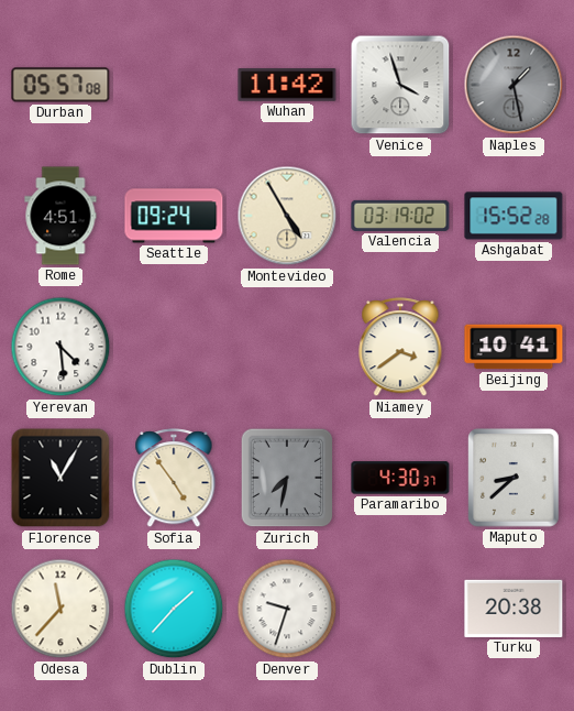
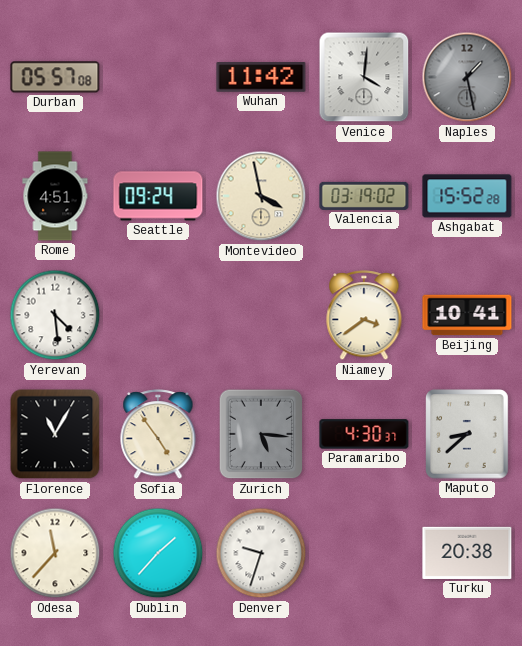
Venice: 3:57 -> 4:01 (364, 77)
Montevideo: 4:55 -> 3:58 (261, 196)
Zurich: 7:32 -> 5:16 (261, 434)
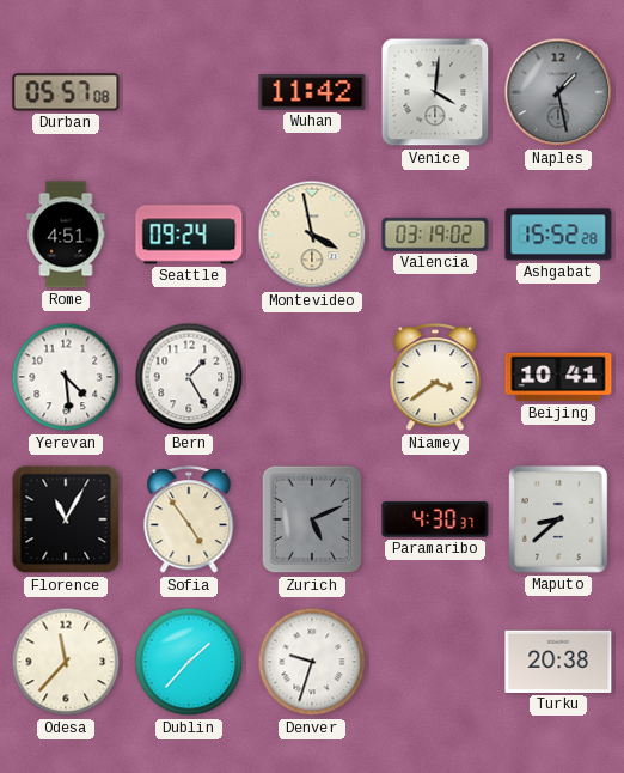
Bern: none -> 1:25 (189, 377)
Zurich: 5:16 -> 5:11 (312, 519)
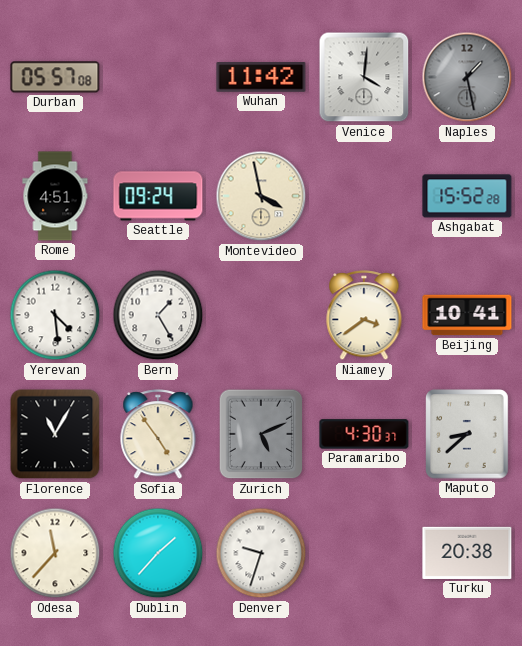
Valencia: 03:19 -> none (435, 235)
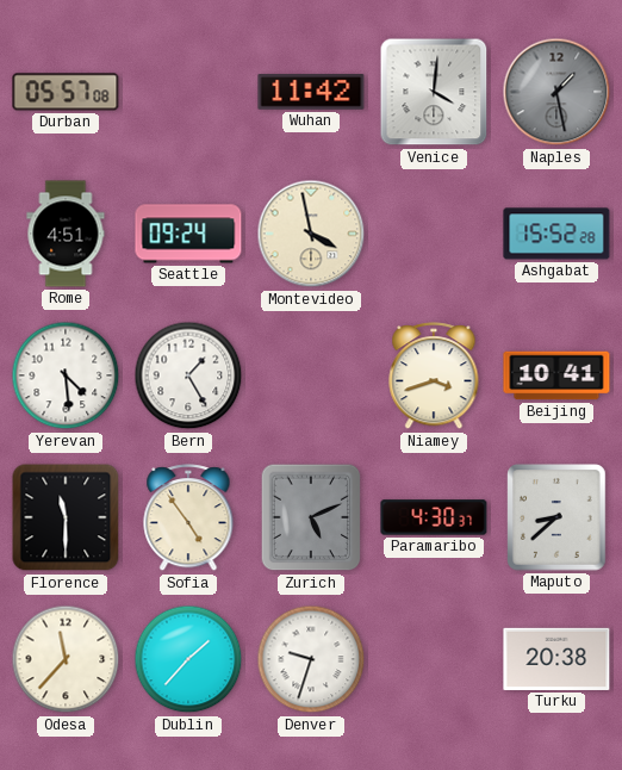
Niamey: 3:39 -> 3:42 (434, 377)
Florence: 11:05 -> 11:30 (66, 517)
